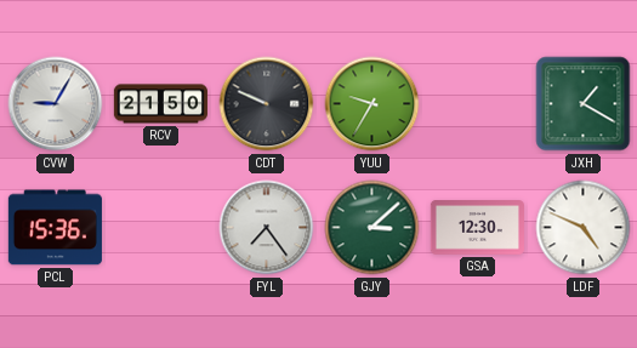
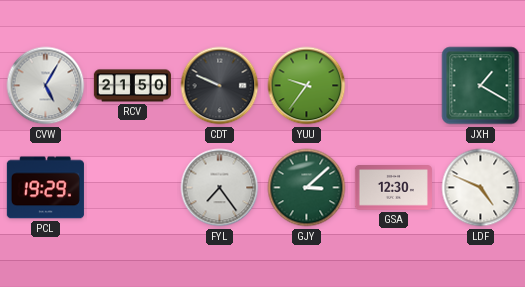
CVW: 9:05 -> 5:05 (46, 86)
YUU: 9:35 -> 9:36 (307, 86)
PCL: 15:36 -> 19:29 (45, 188)
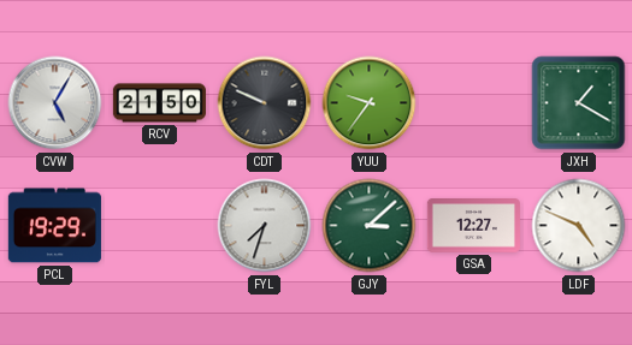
FYL: 7:24 -> 7:33 (265, 226)
GSA: 12:30 -> 12:27 (473, 226)
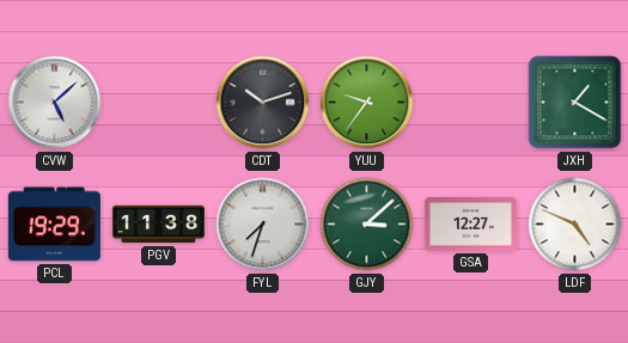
CVW: 5:05 -> 5:08 (55, 103)
RCV: 21:50 -> none (159, 103)
CDT: 9:49 -> 10:12 (263, 103)
PGV: none -> 11:38 (158, 225)
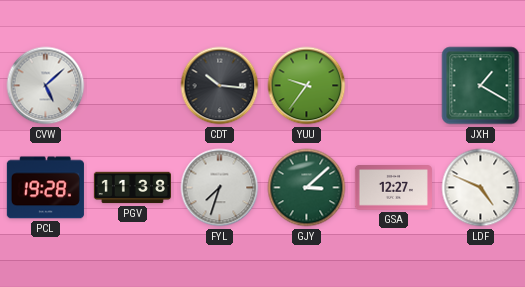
CDT: 10:12 -> 10:16 (220, 86)
PCL: 19:29 -> 19:28 (45, 188)
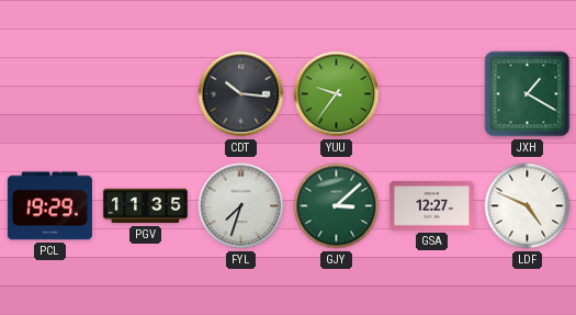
CVW: 5:08 -> none (46, 86)
PCL: 19:28 -> 19:29 (49, 206)
PGV: 11:38 -> 11:35 (145, 206)
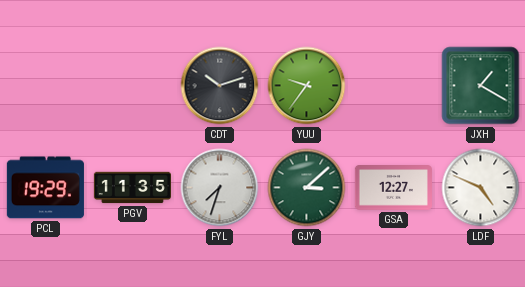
CDT: 10:16 -> 10:12 (220, 86)
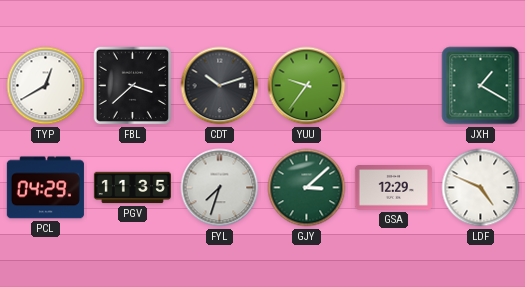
TYP: none -> 12:40 (46, 86)
FBL: none -> 3:38 (133, 86)
PCL: 19:29 -> 04:29 (45, 188)
GSA: 12:27 -> 12:29 (393, 188)
